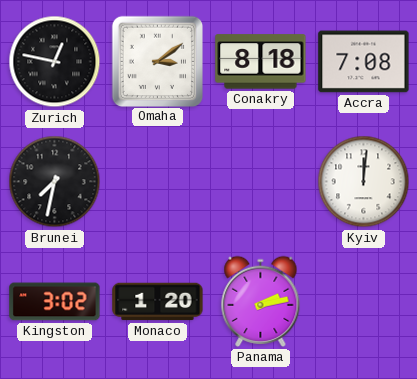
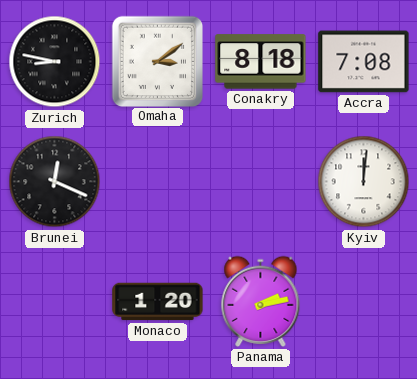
Zurich: 12:47 -> 8:47 (55, 62)
Brunei: 7:32 -> 12:19 (55, 182)
Kingston: 3:02 -> none (55, 302)
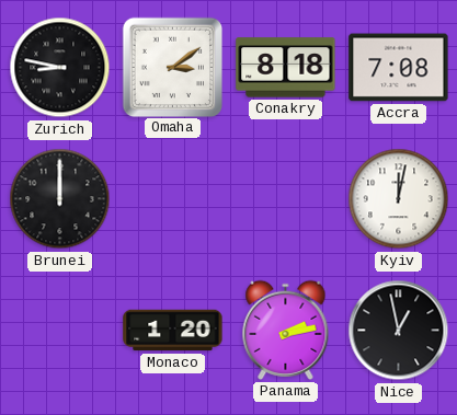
Brunei: 12:19 -> 12:00 (60, 199)
Kyiv: 12:01 -> 12:02 (399, 199)
Nice: none -> 12:58 (399, 331)
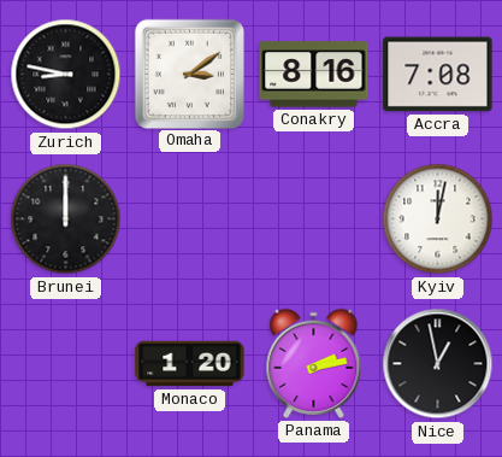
Conakry: 8:18 -> 8:16 (314, 75)
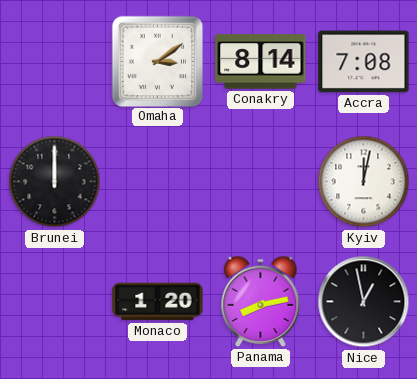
Zurich: 8:47 -> none (66, 75)
Conakry: 8:16 -> 8:14 (261, 62)
Panama: 2:13 -> 8:13 (261, 301)
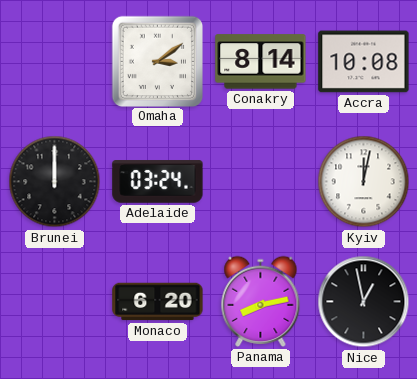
Accra: 7:08 -> 10:08 (364, 62)
Adelaide: none -> 03:24 (158, 182)
Monaco: 1:20 -> 6:20 (158, 302)
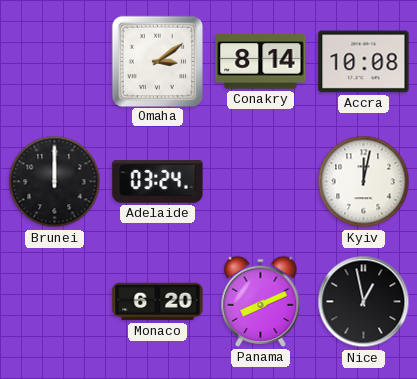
Panama: 8:13 -> 8:11 (261, 301)
